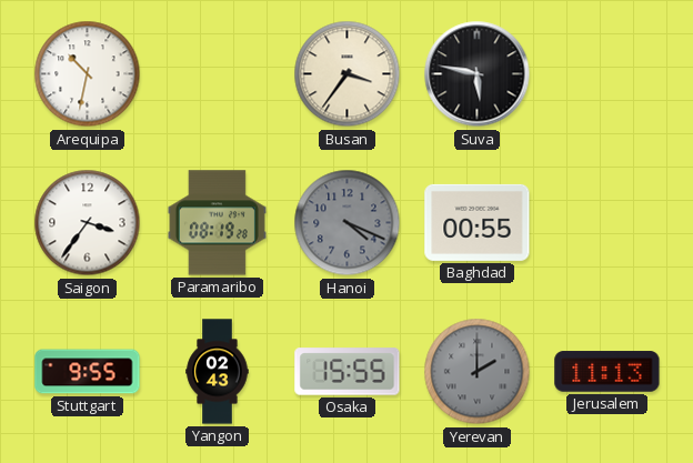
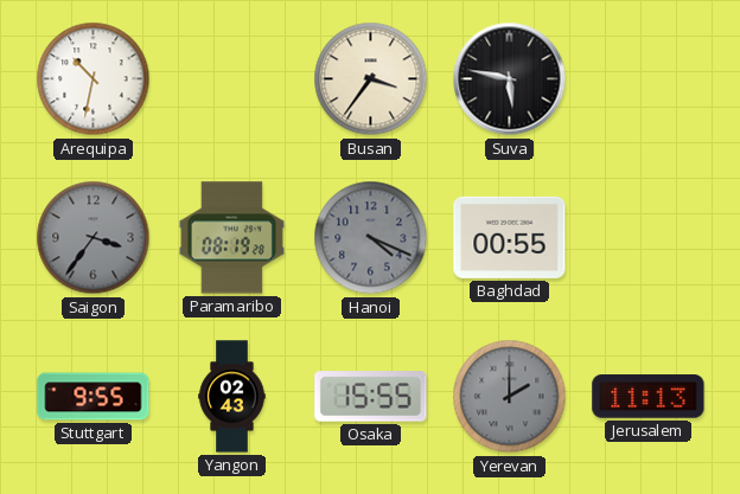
Saigon dial: white -> grey (94, 238)
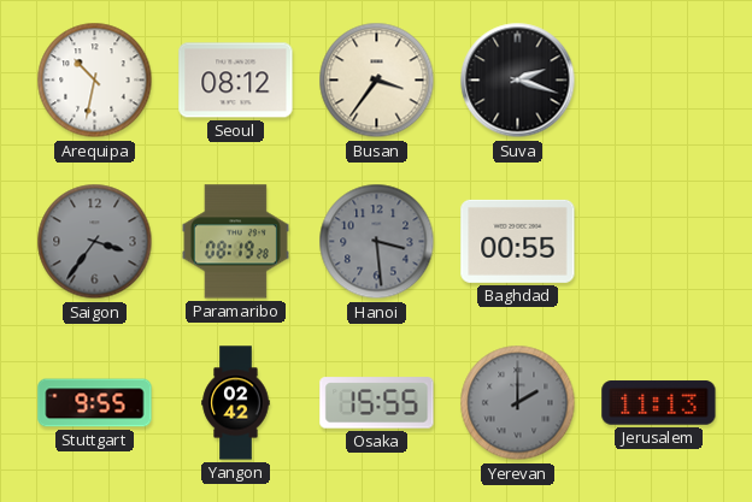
Seoul: none -> 08:12 (236, 81)
Suva: 5:47 -> 2:18 (518, 81)
Hanoi: 4:19 -> 3:29 (377, 242)
Yangon: 02:43 -> 02:42 (236, 403)
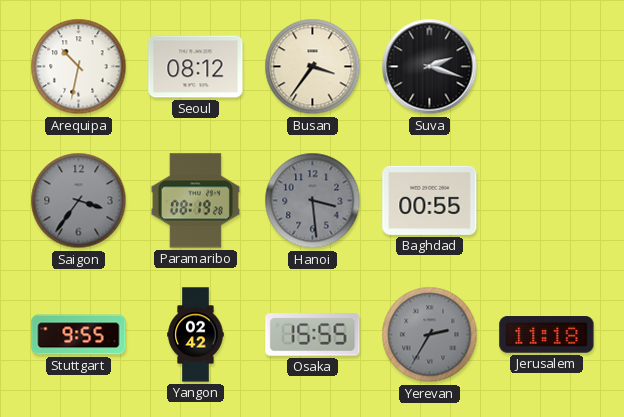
Yerevan: 2:00 -> 2:35 (430, 335)
Jerusalem: 11:13 -> 11:18 (547, 335)
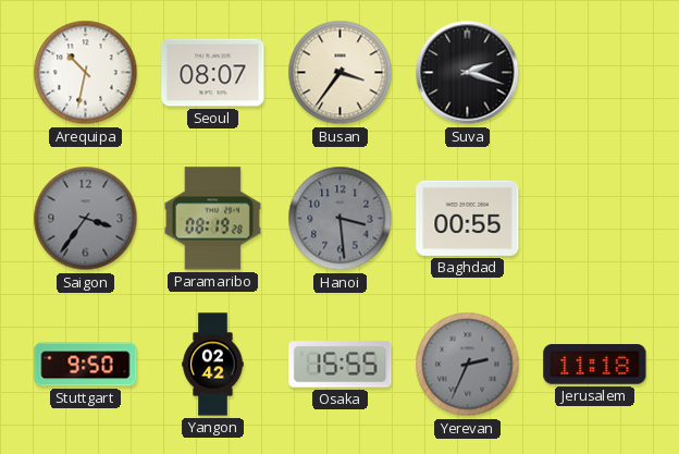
Seoul: 08:12 -> 08:07 (213, 73)
Stuttgart: 9:55 -> 9:50 (86, 365)
Yerevan: 2:35 -> 2:34 (468, 365)
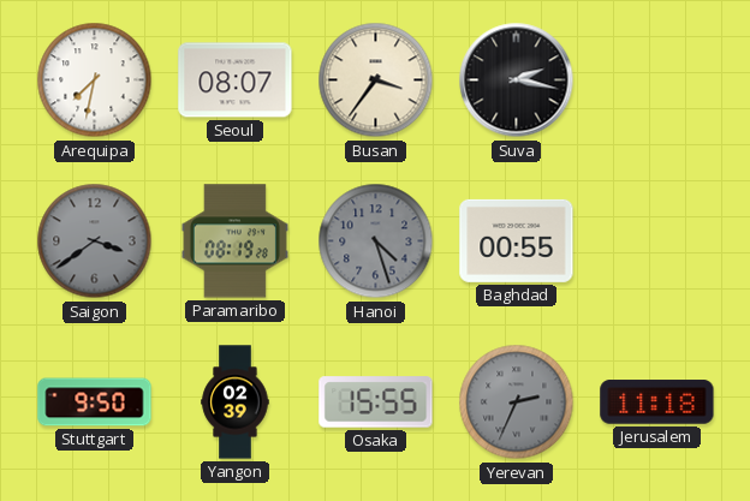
Arequipa: 10:32 -> 7:32 (95, 80)
Suva: 2:18 -> 2:17 (517, 80)
Saigon: 3:36 -> 3:39 (95, 241)
Hanoi: 3:29 -> 4:27 (376, 241)
Yangon: 02:42 -> 02:39 (236, 402)
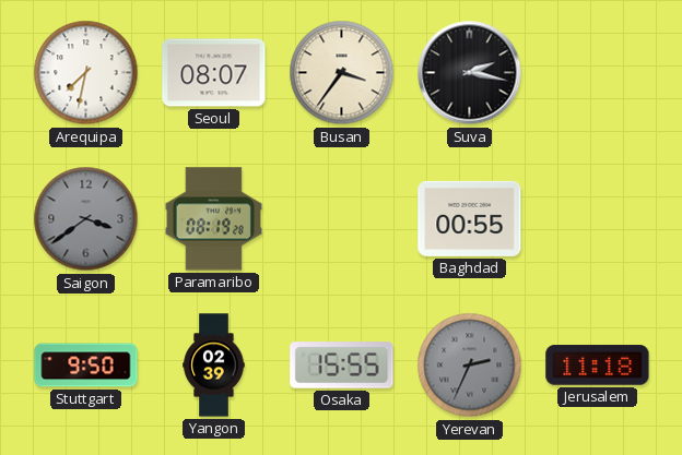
Hanoi: 4:27 -> none (376, 241)
